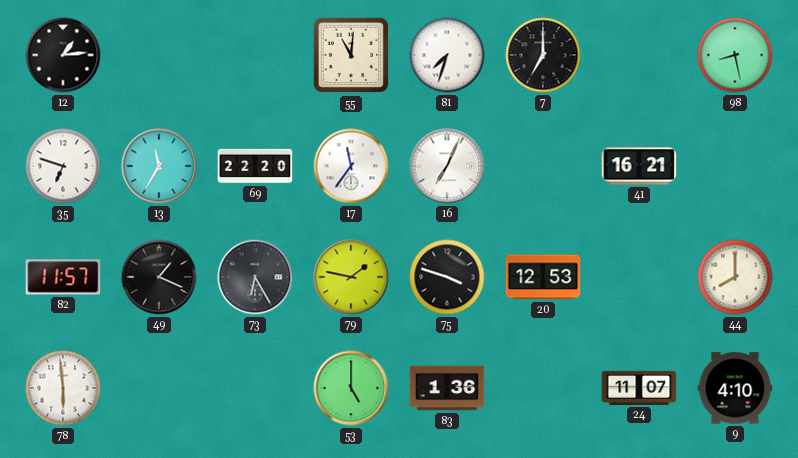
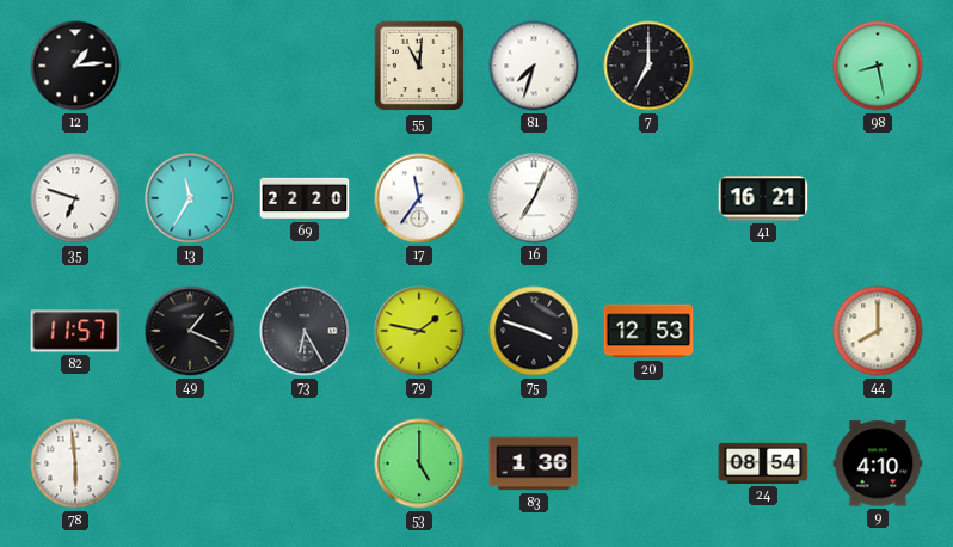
24: 11:07 -> 08:54 (763, 463)
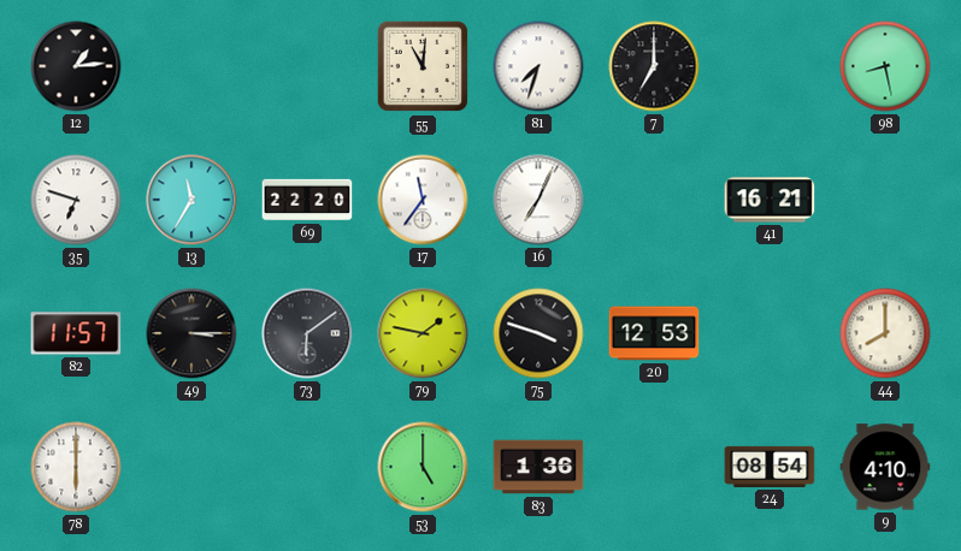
49: 1:19 -> 3:15 (191, 333)
73: 6:25 -> 6:09 (307, 333)
78: 5:59 -> 6:00 (76, 467)
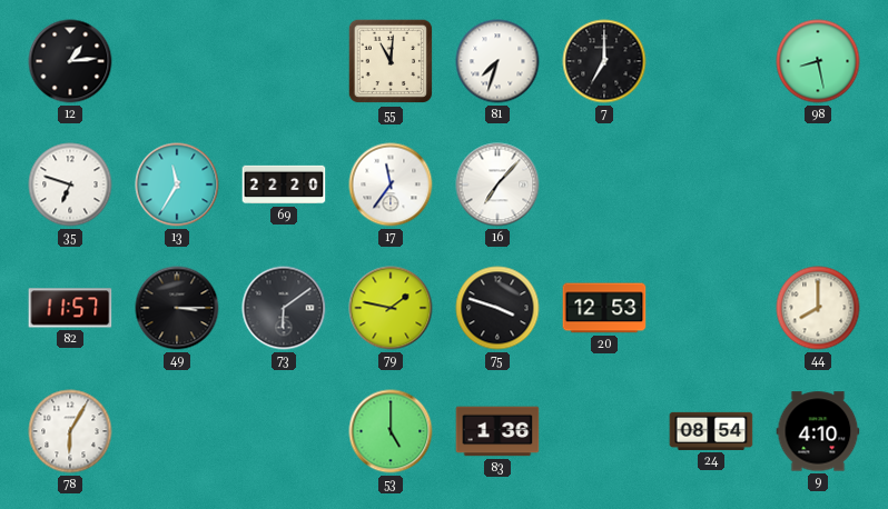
16: 7:04 -> 7:07 (497, 184)
41: 16:21 -> none (770, 200)
78: 6:00 -> 6:05 (70, 431)
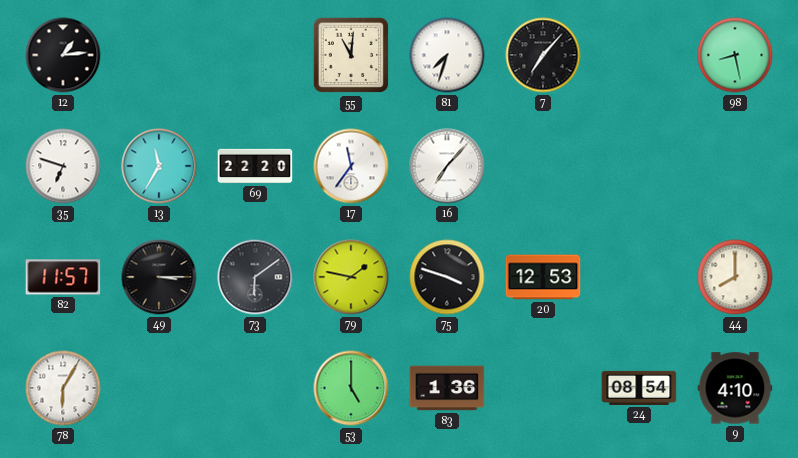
7: 7:00 -> 7:07 (543, 55)
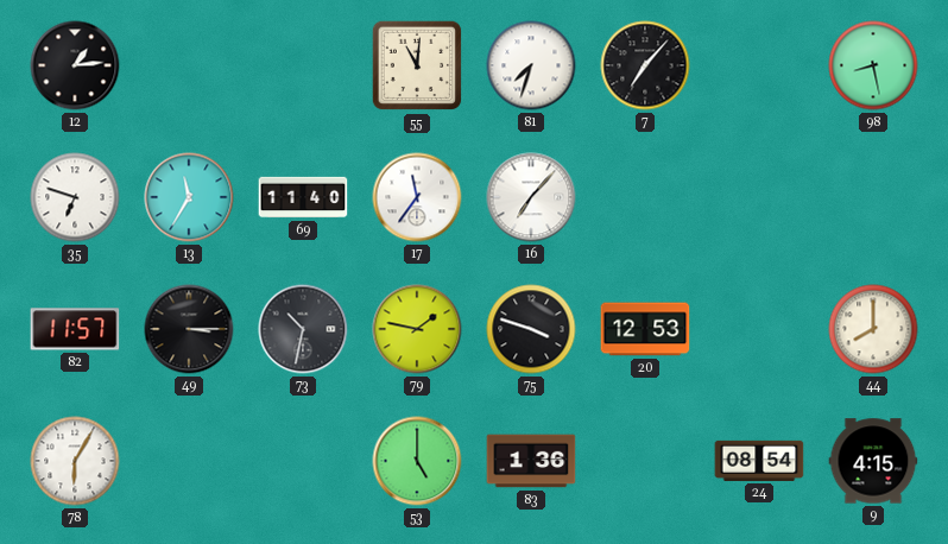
69: 22:20 -> 11:40 (303, 197)
73: 6:09 -> 10:32 (303, 329)
9: 4:10 -> 4:15 (873, 461)
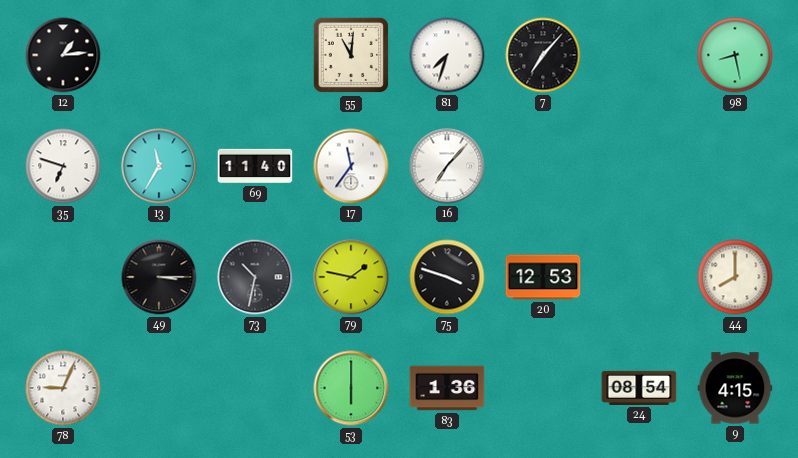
82: 11:57 -> none (75, 329)
78: 6:05 -> 9:04 (63, 388)
53: 5:00 -> 6:00 (351, 388)
